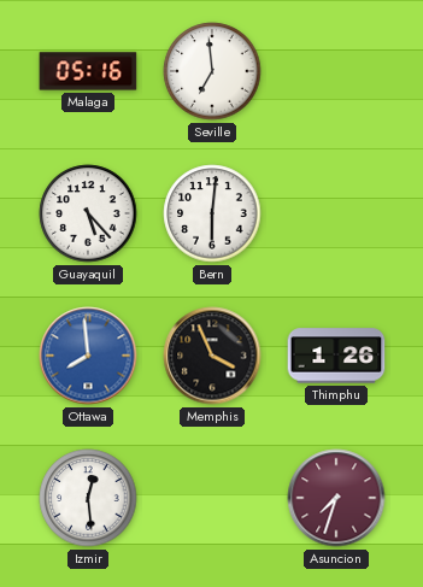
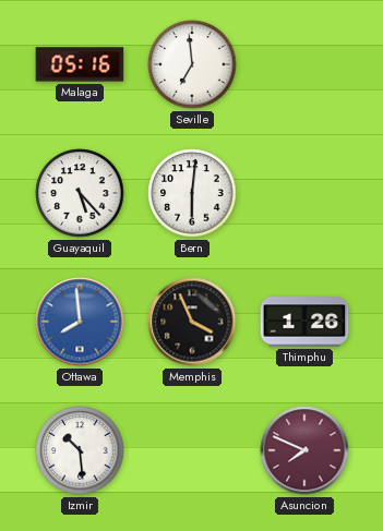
Izmir: 12:29 -> 10:29 (80, 450)
Asuncion: 7:33 -> 7:49 (304, 450)
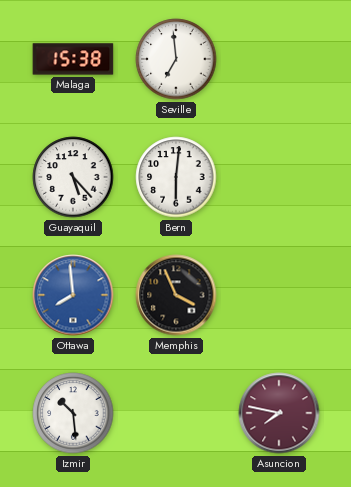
Malaga: 05:16 -> 15:38 (73, 59)
Thimphu: 1:26 -> none (304, 322)
Asuncion: 7:49 -> 7:47 (279, 413)
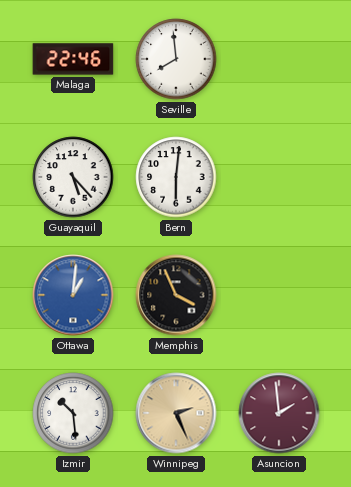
Malaga: 15:38 -> 22:46 (73, 59)
Seville: 6:59 -> 7:59 (176, 59)
Ottawa: 7:59 -> 1:01 (73, 295)
Winnipeg: none -> 2:26 (176, 413)
Asuncion: 7:47 -> 1:59 (279, 413)
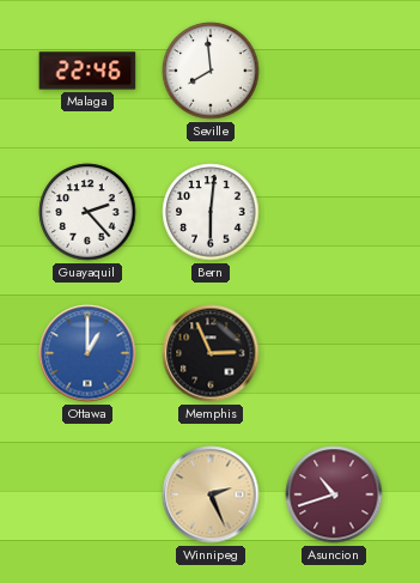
Guayaquil: 5:23 -> 2:23 (87, 212)
Ottawa: 1:01 -> 1:00 (87, 353)
Memphis: 3:56 -> 2:56 (211, 353)
Izmir: 10:29 -> none (73, 413)
Asuncion: 1:59 -> 10:42 (334, 494)
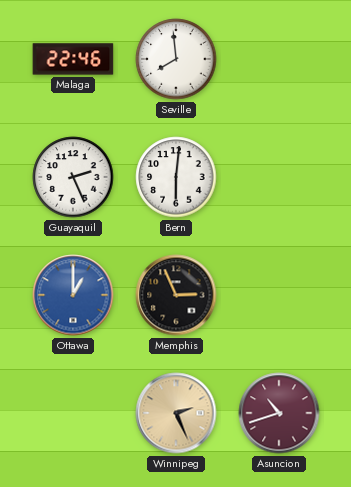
Guayaquil: 2:23 -> 2:26 (73, 177)
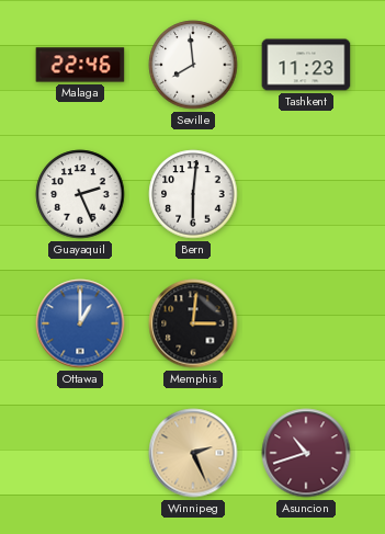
Tashkent: none -> 11:23 (306, 65)
Memphis: 2:56 -> 3:01 (193, 323)
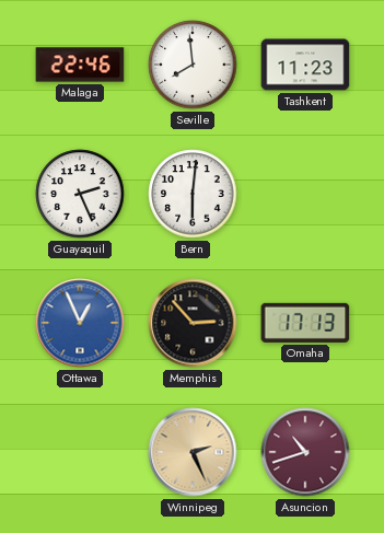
Ottawa: 1:00 -> 12:56 (80, 323)
Memphis: 3:01 -> 2:53 (193, 323)
Omaha: none -> 17:13 (305, 323)
